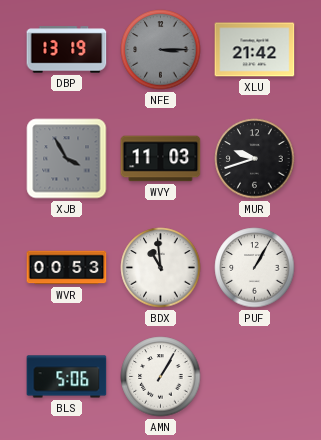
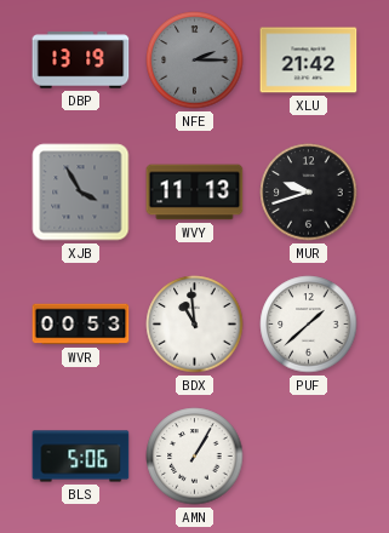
NFE: 3:15 -> 2:15 (195, 61)
WVY: 11:03 -> 11:13 (195, 193)
PUF: 1:05 -> 1:38 (309, 325)
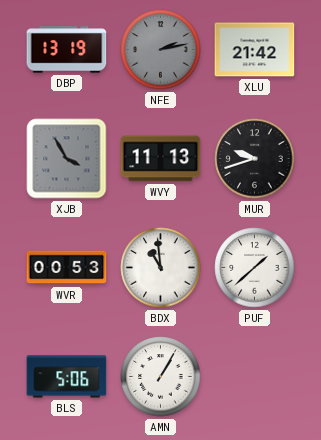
NFE: 2:15 -> 2:13 (161, 50)
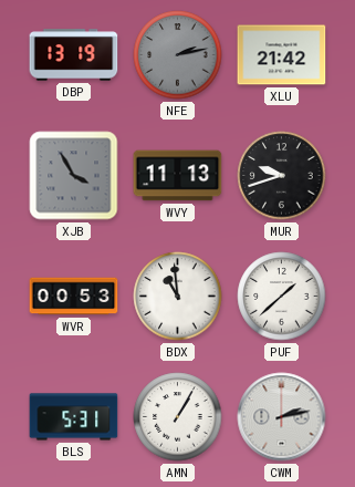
BLS: 5:06 -> 5:31 (74, 417)
CWM: none -> 2:13 (282, 417)
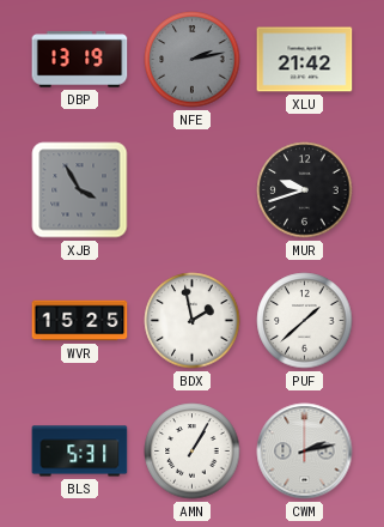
WVY: 11:13 -> none (178, 176)
WVR: 00:53 -> 15:25 (80, 321)
BDX: 10:59 -> 1:58 (193, 321)
